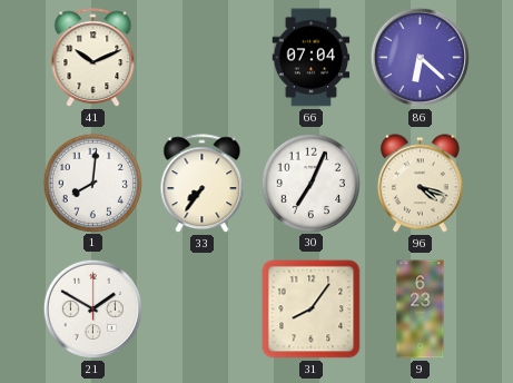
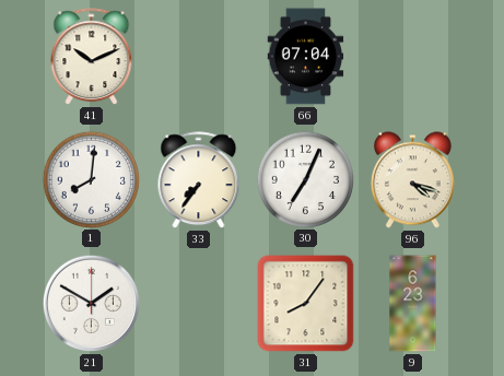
86: 6:22 -> none (420, 57)
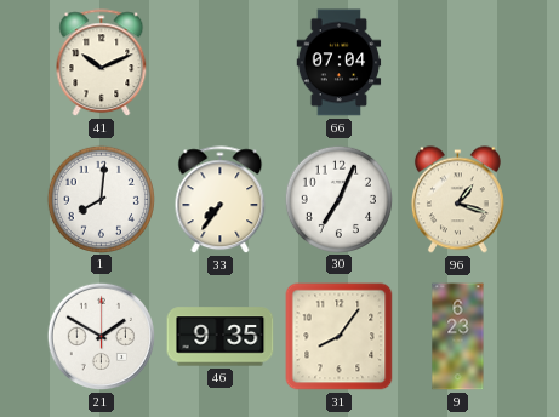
96: 4:18 -> 1:18 (457, 200)
46: none -> 9:35 (221, 337)
